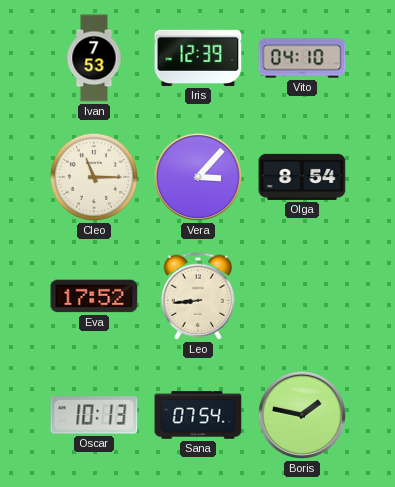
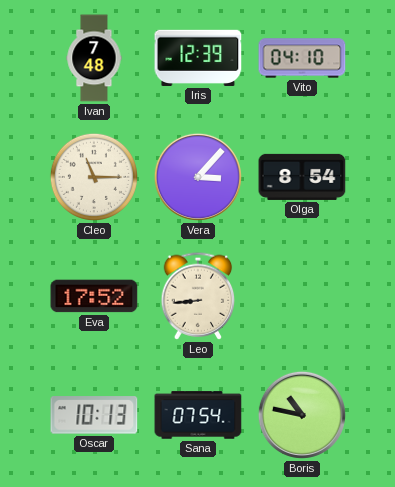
Ivan: 7:53 -> 7:48 (94, 58)
Boris: 1:47 -> 10:47 (302, 415)
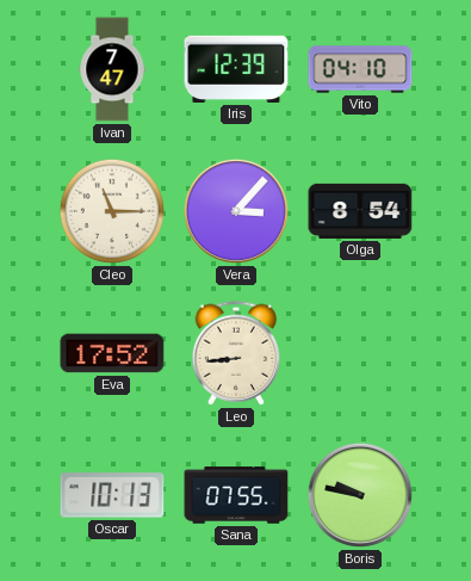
Ivan: 7:48 -> 7:47 (112, 69)
Sana: 07:54 -> 07:55 (236, 495)
Boris: 10:47 -> 9:47 (360, 495)
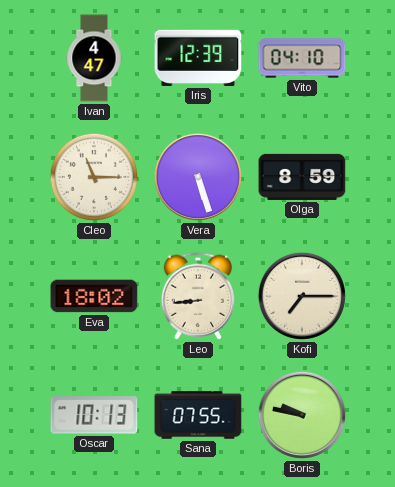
Ivan: 7:47 -> 4:47 (94, 58)
Vera: 3:07 -> 5:27 (198, 177)
Olga: 8:54 -> 8:59 (302, 177)
Eva: 17:52 -> 18:02 (94, 296)
Kofi: none -> 7:15 (302, 296)
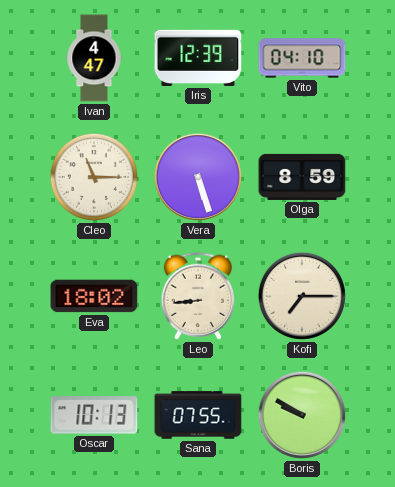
Boris: 9:47 -> 9:50 (302, 415)
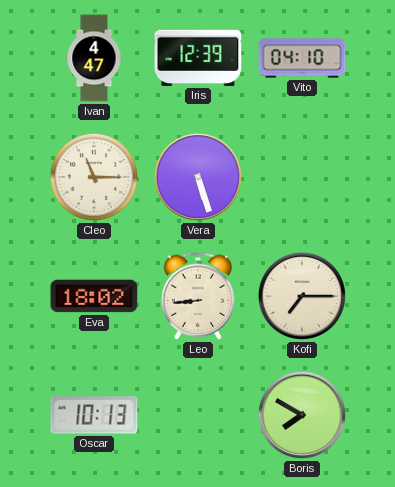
Olga: 8:59 -> none (302, 177)
Sana: 07:55 -> none (198, 415)
Boris: 9:50 -> 7:50 (302, 415)
